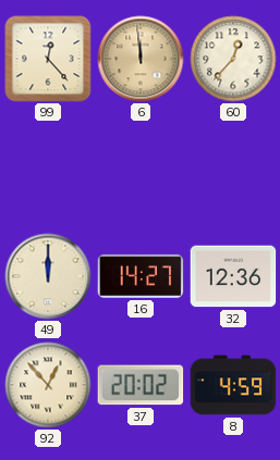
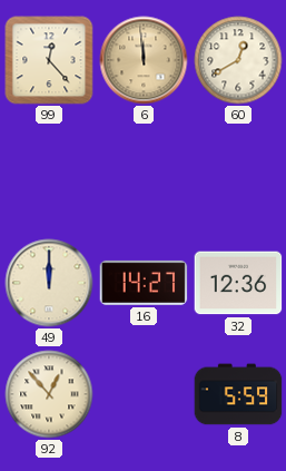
60: 12:37 -> 12:40 (238, 60)
37: 20:02 -> none (141, 385)
8: 4:59 -> 5:59 (238, 394)
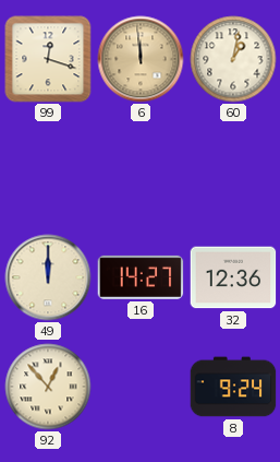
99: 12:23 -> 12:18 (48, 59)
60: 12:40 -> 1:02 (233, 59)
8: 5:59 -> 9:24 (233, 387)
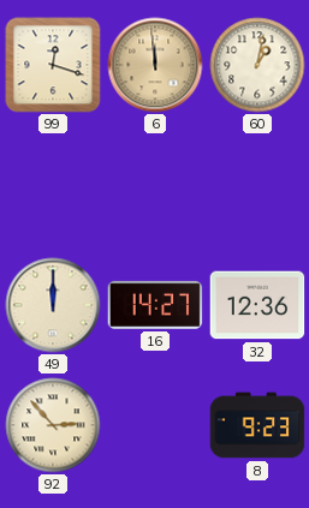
92: 12:53 -> 2:53 (53, 425)
8: 9:24 -> 9:23 (257, 425)
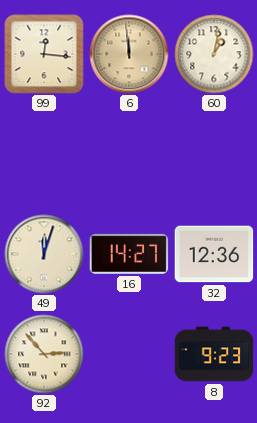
99: 12:18 -> 12:16 (44, 54)
49: 12:00 -> 12:03 (44, 254)
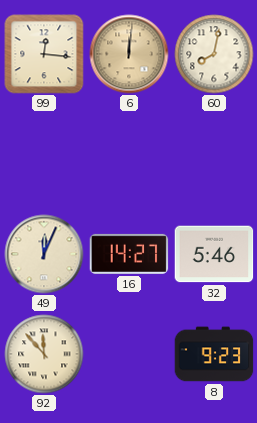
6: 11:59 -> 12:01 (129, 54)
60: 1:02 -> 8:02 (214, 54)
49: 12:03 -> 12:04 (44, 254)
32: 12:36 -> 5:46 (214, 254)
92: 2:53 -> 11:53 (44, 354)
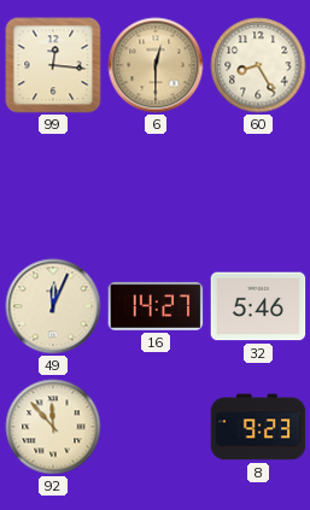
6: 12:01 -> 12:30 (156, 65)
60: 8:02 -> 8:25 (258, 65)
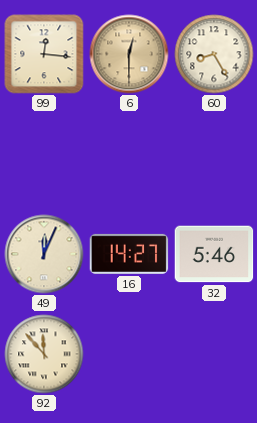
8: 9:23 -> none (258, 427)
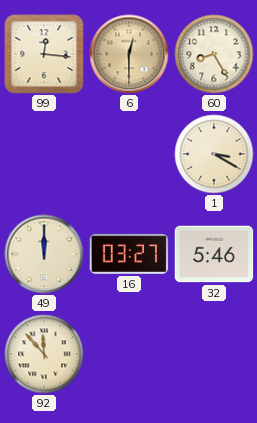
1: none -> 3:20 (214, 154)
49: 12:04 -> 12:00 (44, 254)
16: 14:27 -> 03:27 (129, 254)
